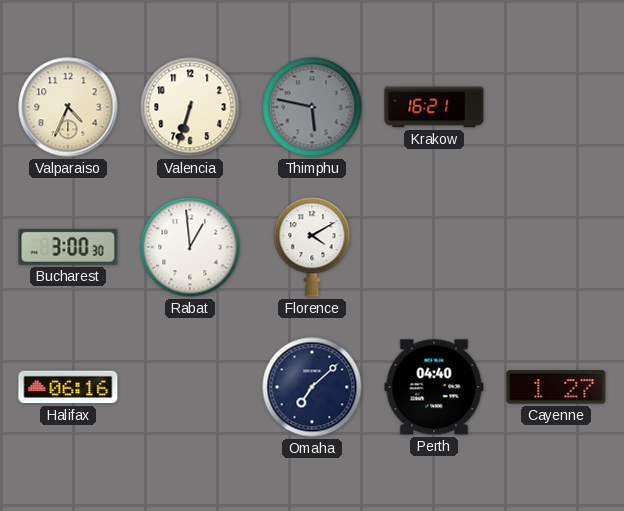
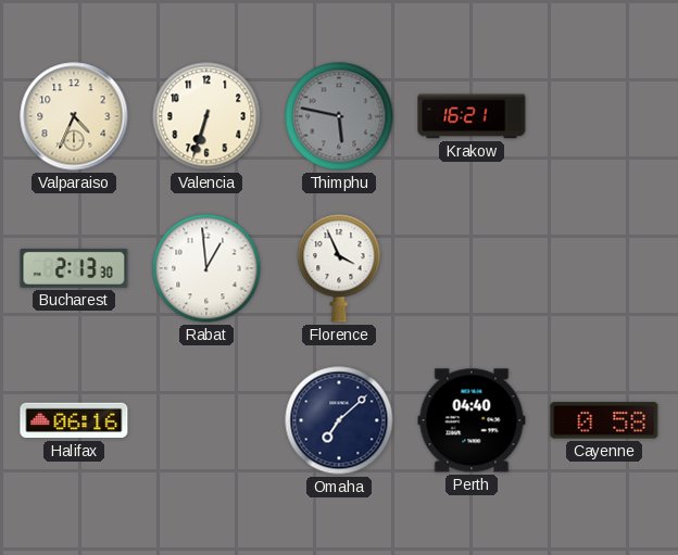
Bucharest: 3:00 -> 2:13 (74, 268)
Florence: 4:10 -> 3:56 (339, 268)
Cayenne: 1:27 -> 0:58 (604, 420)
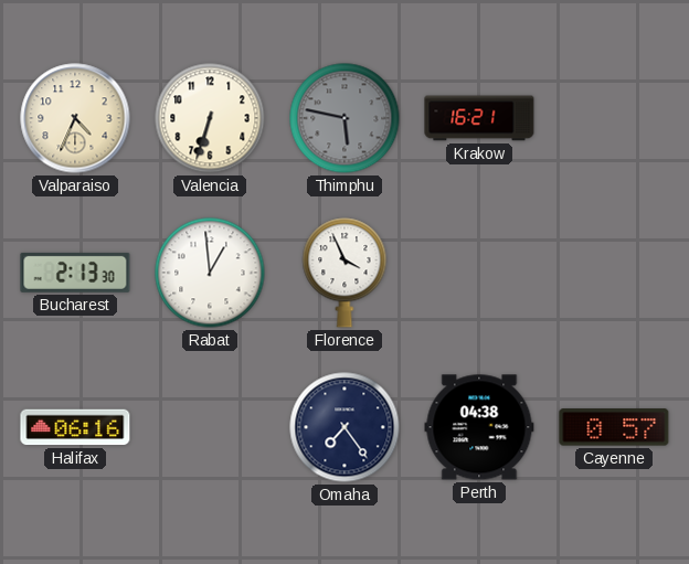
Omaha: 7:08 -> 7:24 (344, 427)
Perth: 04:40 -> 04:38 (479, 427)
Cayenne: 0:58 -> 0:57 (614, 427)
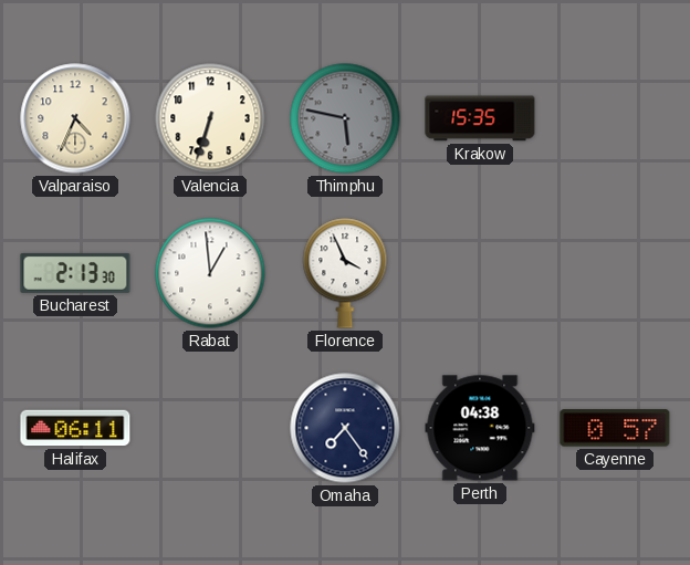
Krakow: 16:21 -> 15:35 (480, 118)
Halifax: 06:16 -> 06:11 (75, 428)
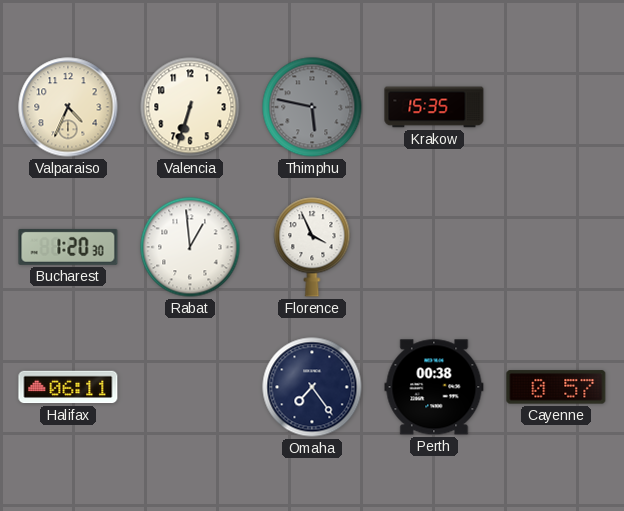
Bucharest: 2:13 -> 1:20 (68, 247)
Perth: 04:38 -> 00:38 (434, 387)
